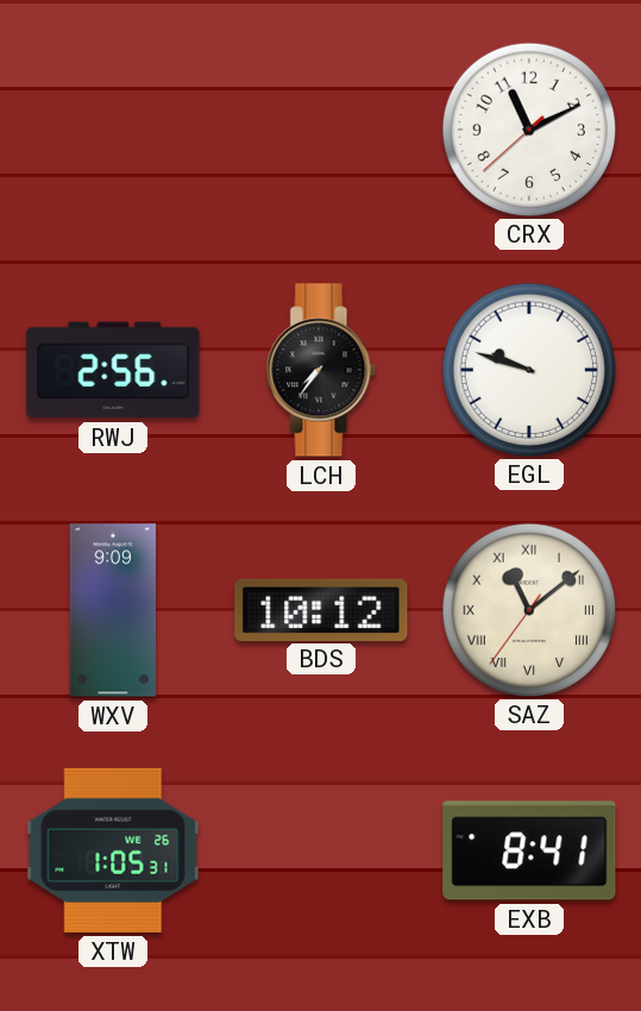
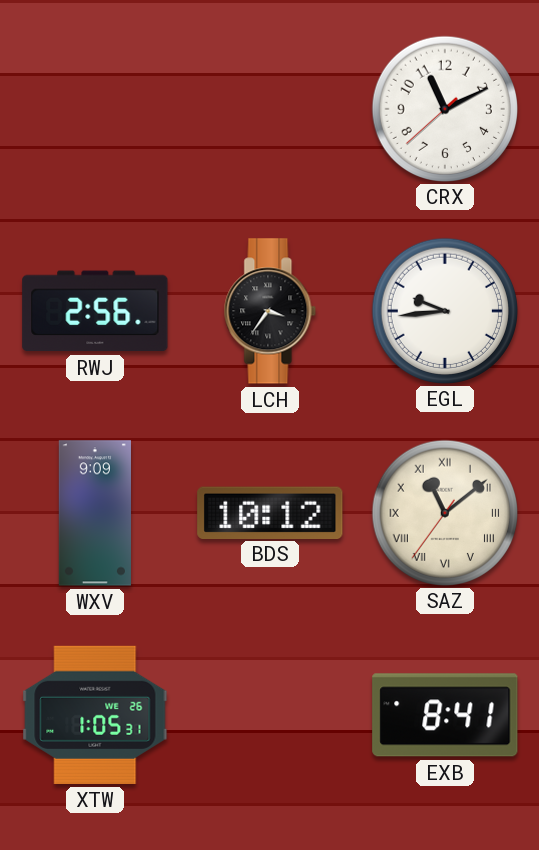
LCH: 7:36 -> 3:36 (270, 311)
EGL: 9:48 -> 9:44 (444, 310)
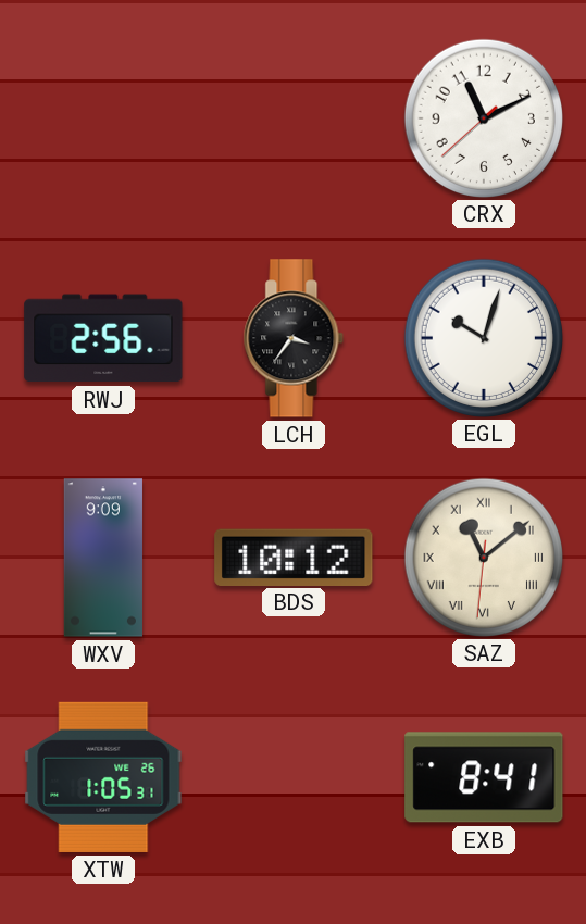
EGL: 9:44 -> 10:03 (483, 337)
SAZ: 11:08:36 -> 11:08:31 (483, 557)
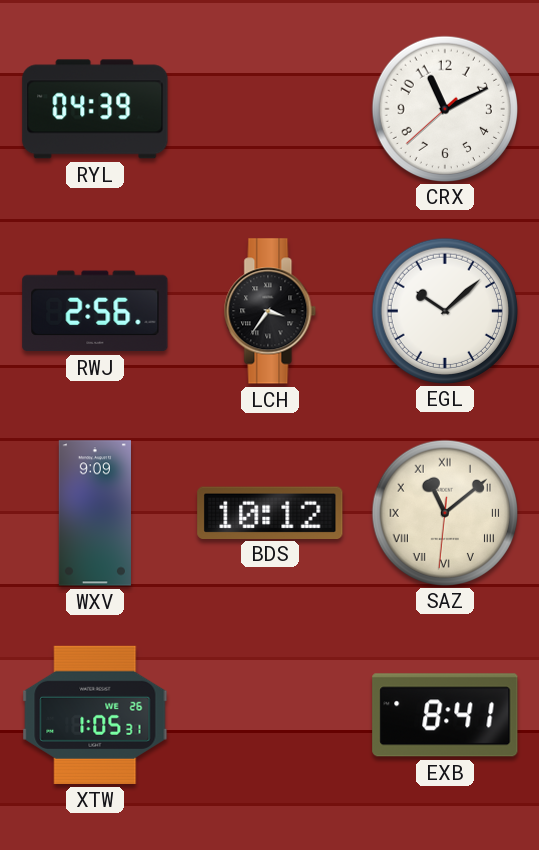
RYL: none -> 04:39 (95, 109)
EGL: 10:03 -> 10:08 (444, 310)
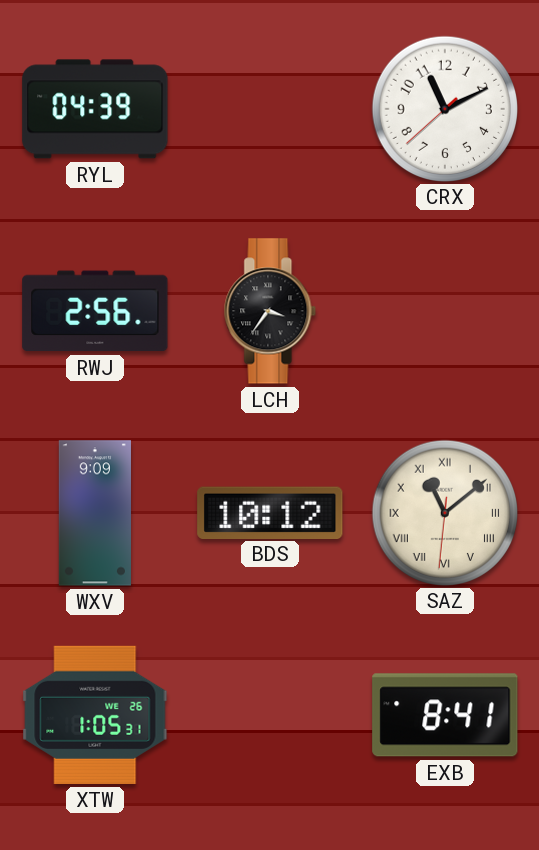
EGL: 10:08 -> none (444, 310)
